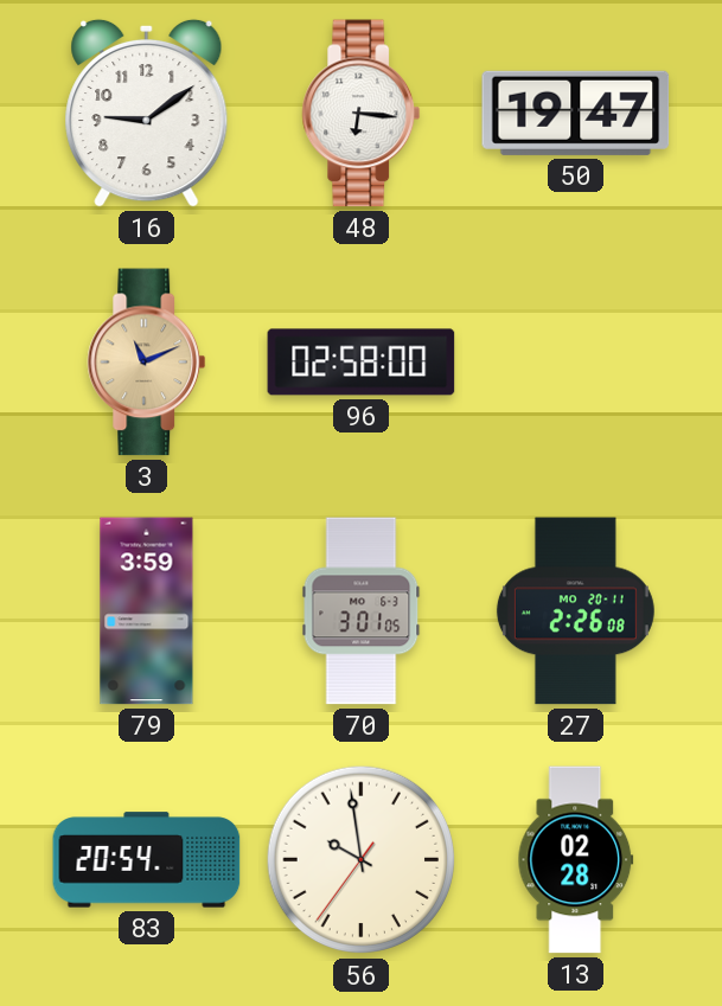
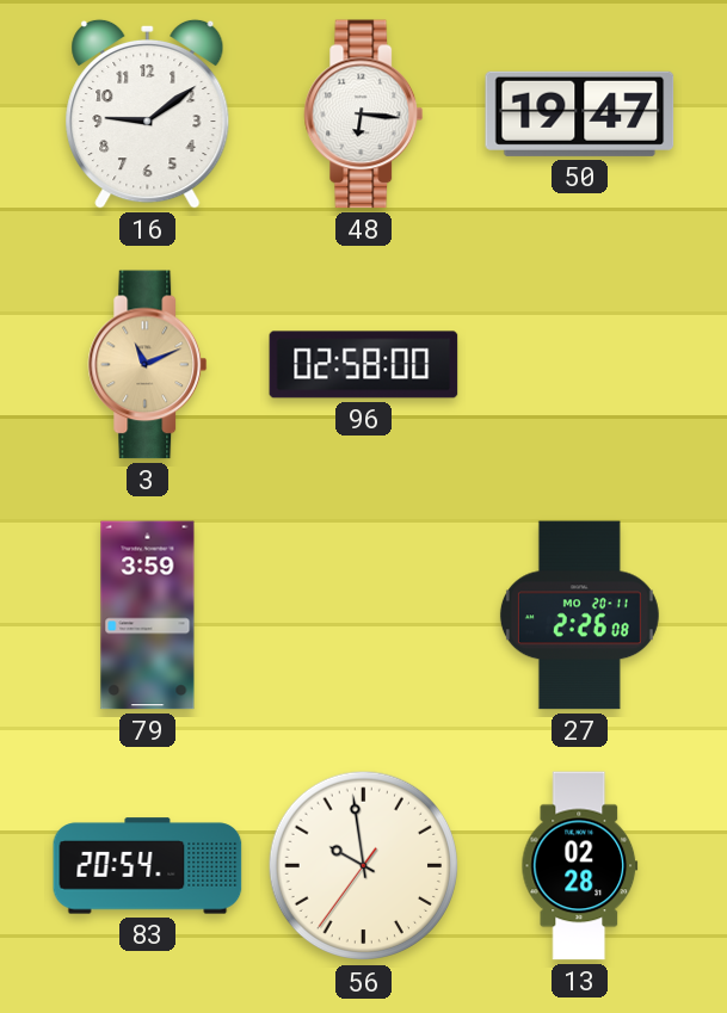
70: 3:01 -> none (362, 611)
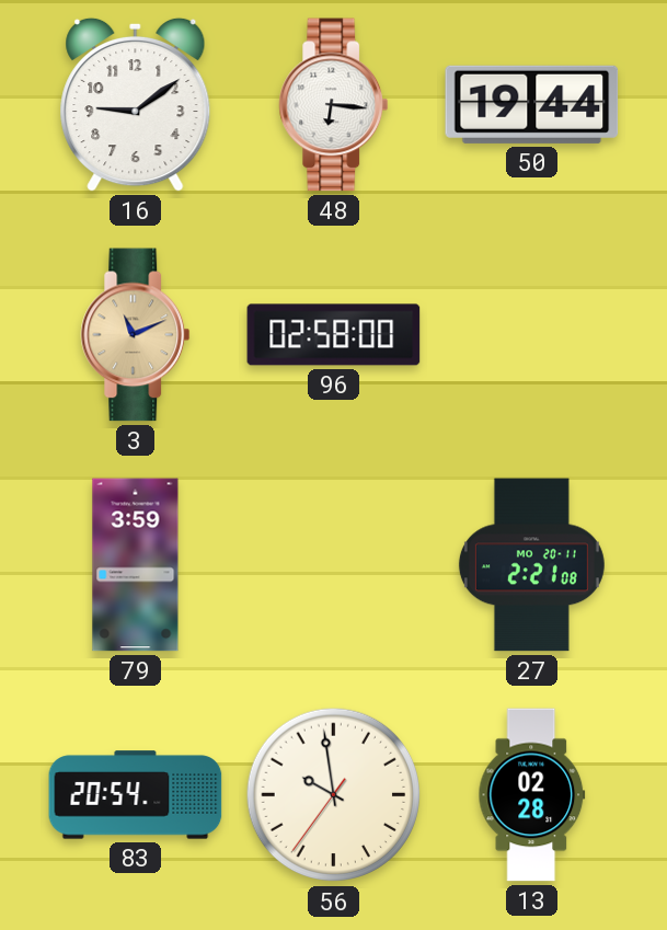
50: 19:47 -> 19:44 (532, 104)
27: 2:26 -> 2:21 (531, 565)
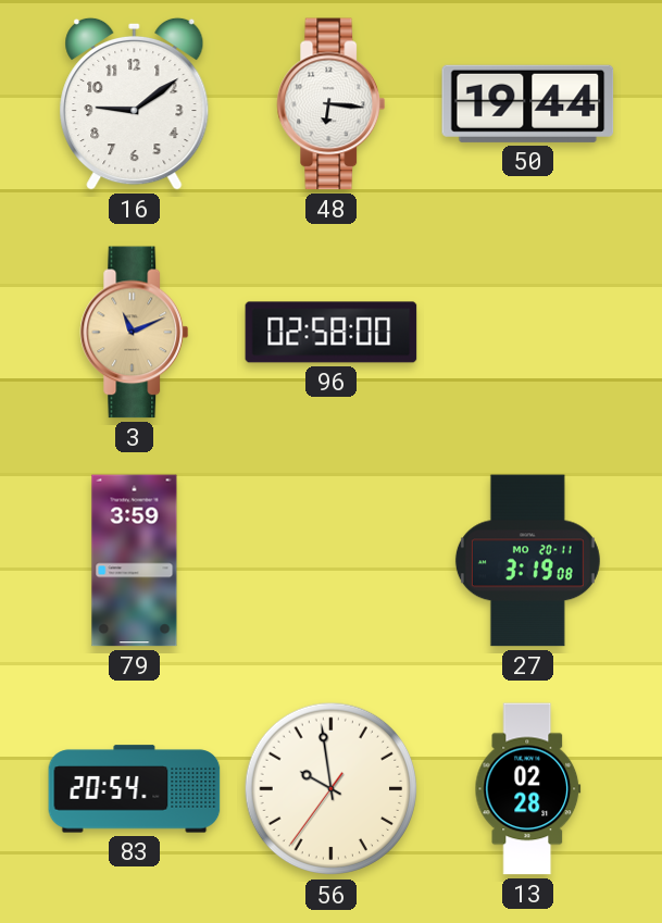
27: 2:21 -> 3:19 (527, 561)
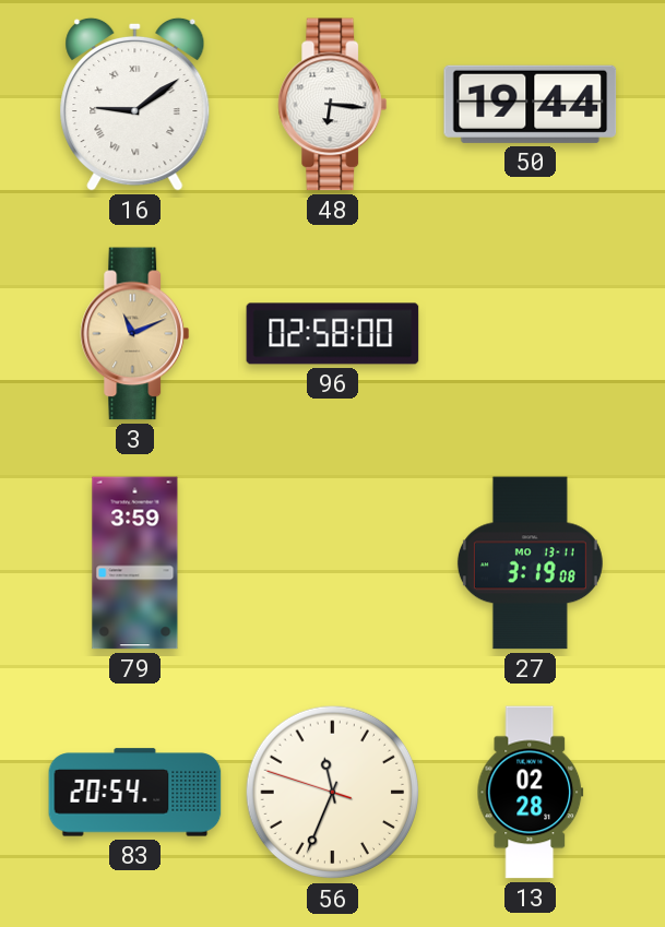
16 numerals: Arabic -> Roman (135, 104)
27 date: MO 20-11 -> MO 13-11 (530, 563)
56: 9:58 -> 11:33 (333, 793)
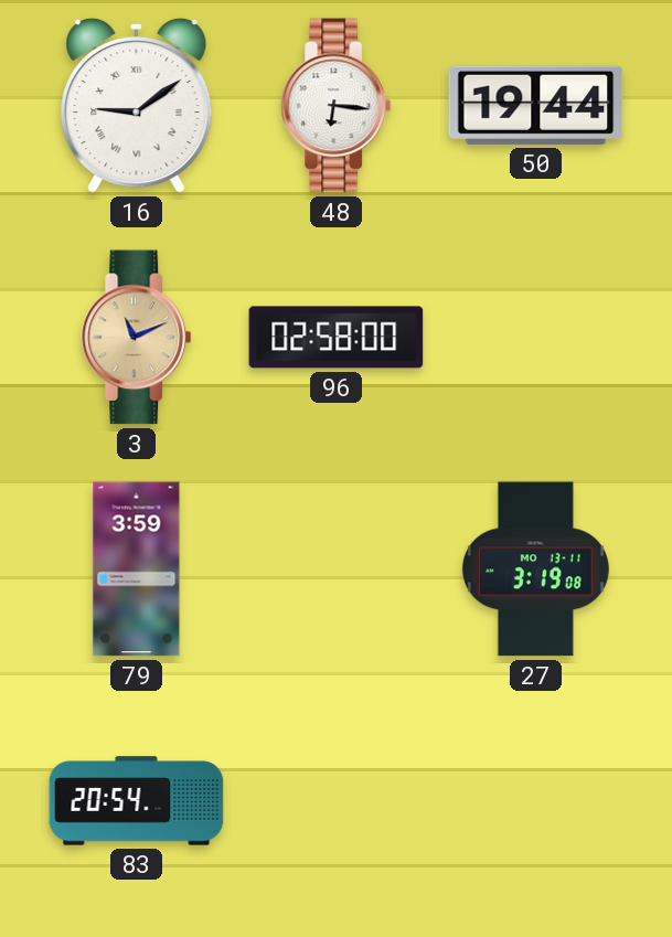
56: 11:33 -> none (333, 793)
13: 02:28 -> none (531, 793)
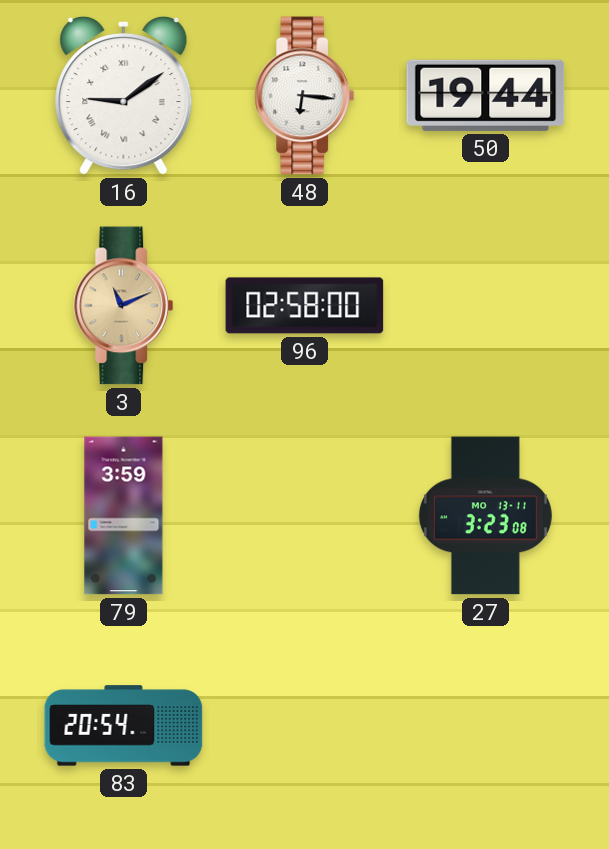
27: 3:19 -> 3:23 (485, 516)
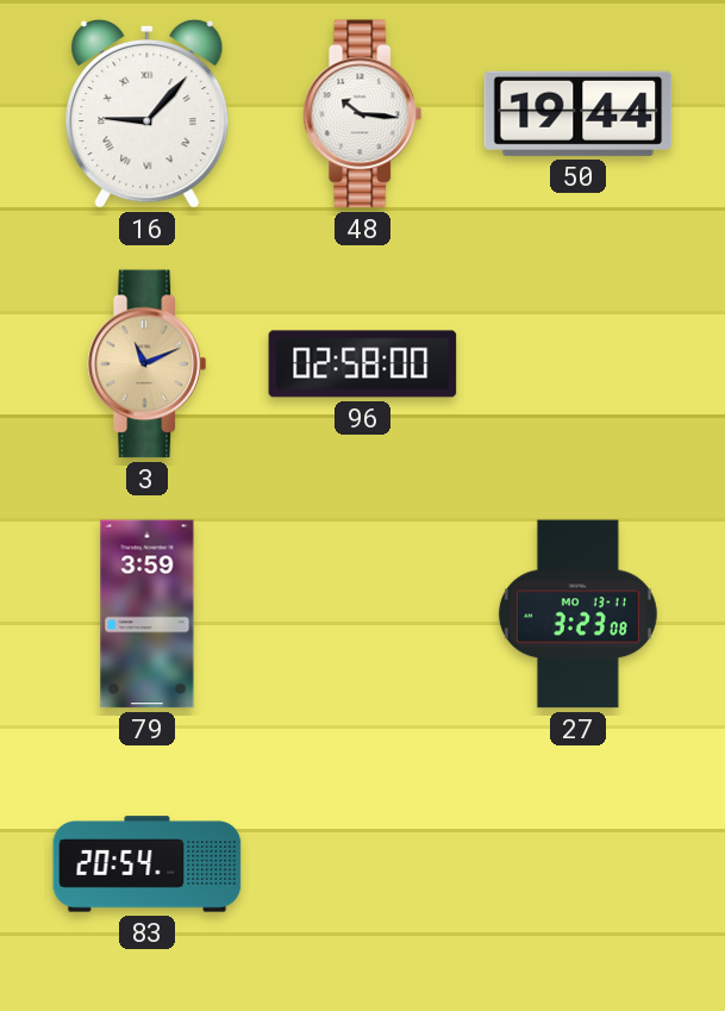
16: 9:09 -> 9:07 (148, 113)
48: 6:16 -> 10:16 (363, 114)
